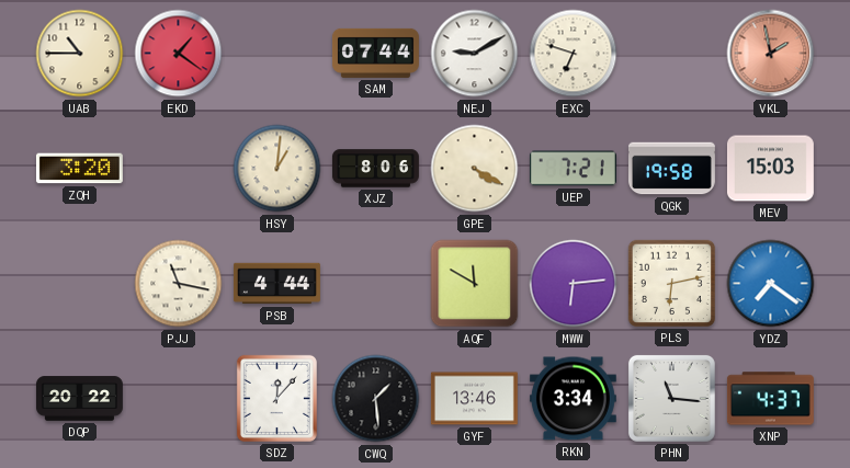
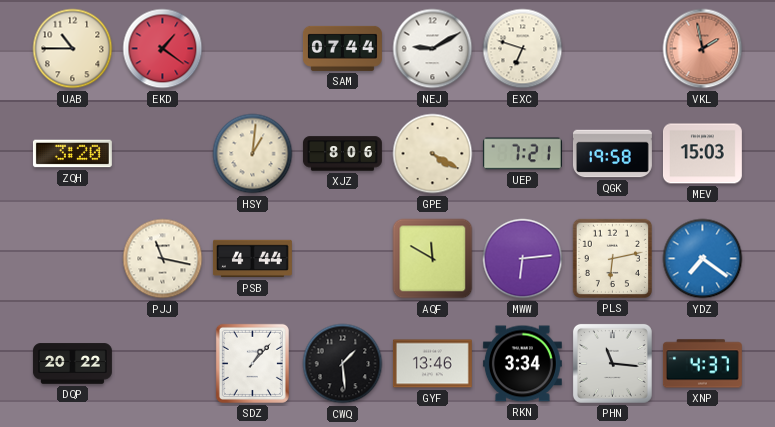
SDZ: 12:07 -> 1:07 (252, 363)
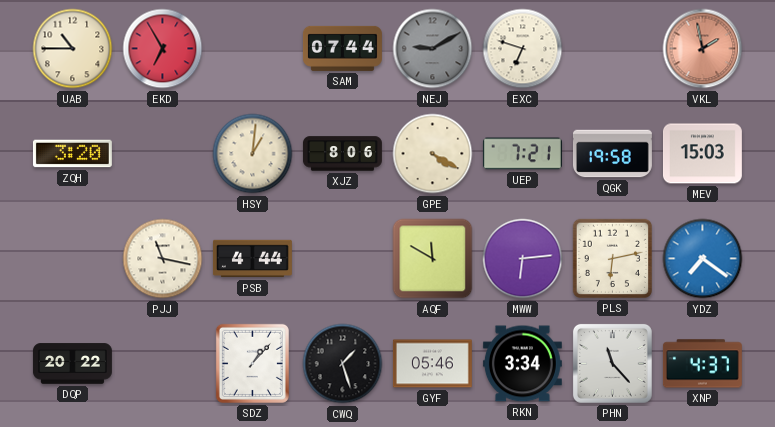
EKD: 1:21 -> 6:55 (163, 49)
NEJ dial: white -> grey (433, 49)
CWQ: 1:29 -> 1:27 (343, 364)
GYF: 13:46 -> 05:46 (432, 364)
PHN: 11:16 -> 11:23 (612, 363)
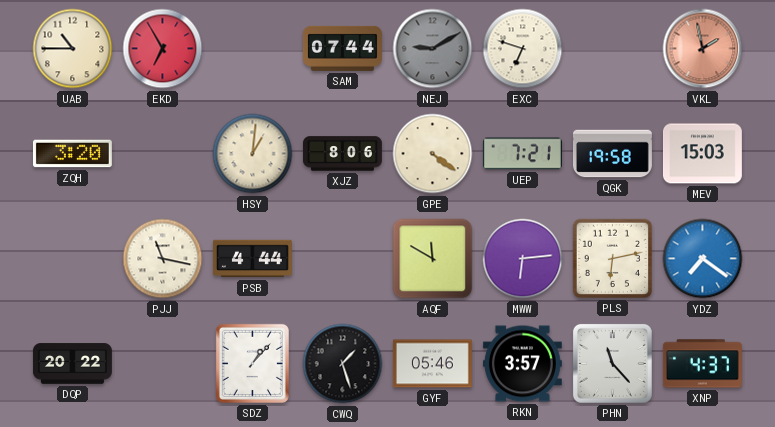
GPE: 4:20 -> 4:21 (433, 154)
RKN: 3:34 -> 3:57 (522, 364)
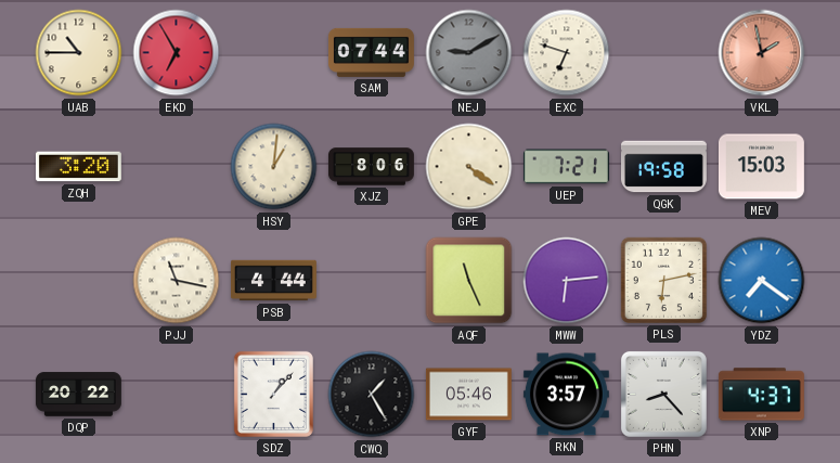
AQF: 11:50 -> 11:26 (469, 281)
CWQ: 1:27 -> 1:25 (372, 395)
PHN: 11:23 -> 8:23 (663, 394)
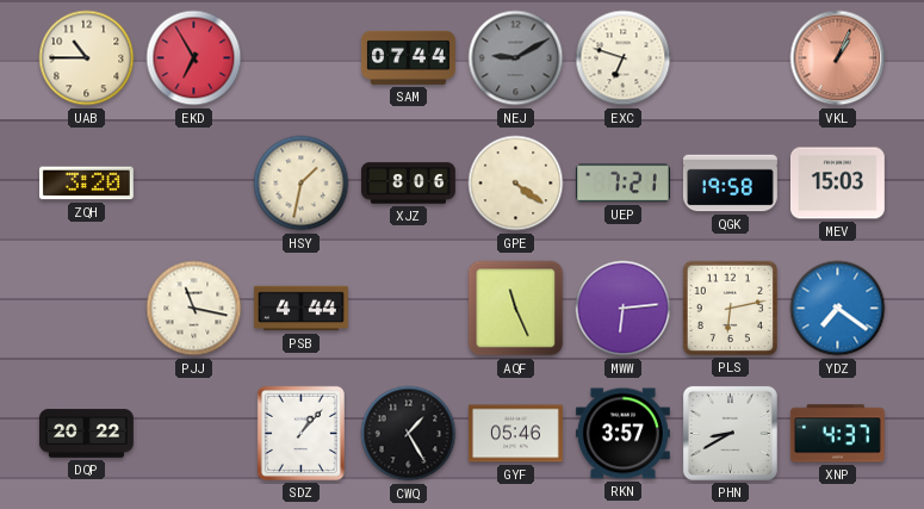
VKL: 1:58 -> 1:04 (838, 58)
HSY: 1:01 -> 1:32 (302, 184)
PHN: 8:23 -> 8:40 (730, 433)
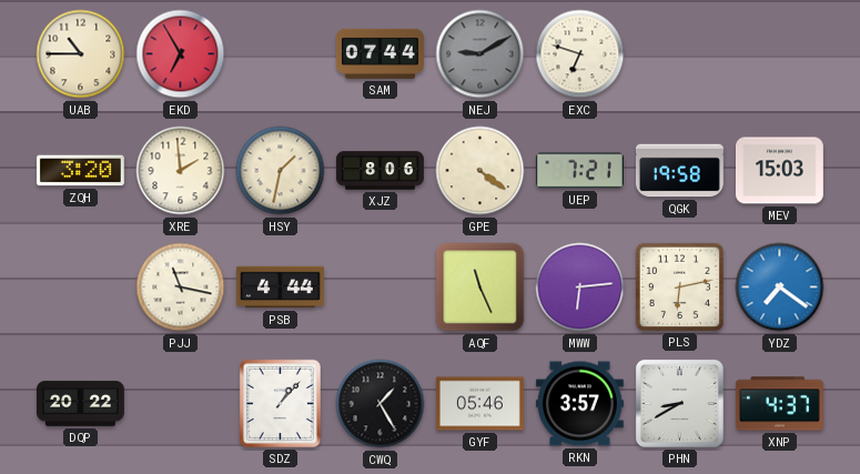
VKL: 1:04 -> none (838, 58)
XRE: none -> 1:59 (181, 171)
